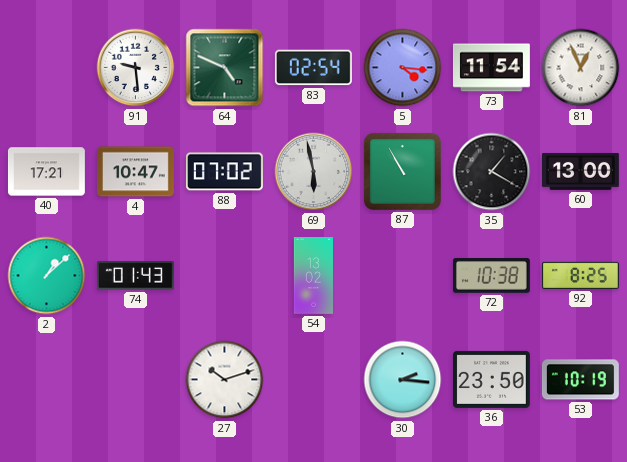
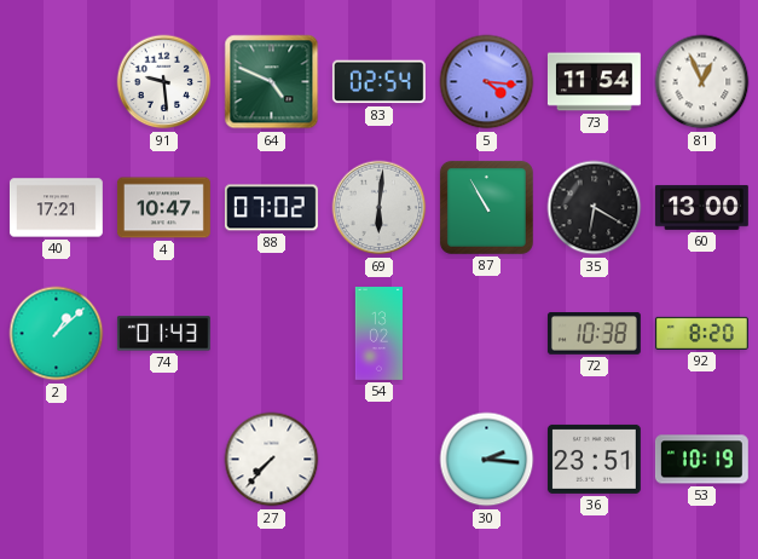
69: 5:58 -> 6:01 (380, 208)
35: 1:20 -> 6:20 (595, 208)
92: 8:25 -> 8:20 (701, 333)
27: 10:12 -> 7:37 (272, 460)
36: 23:50 -> 23:51 (594, 459)
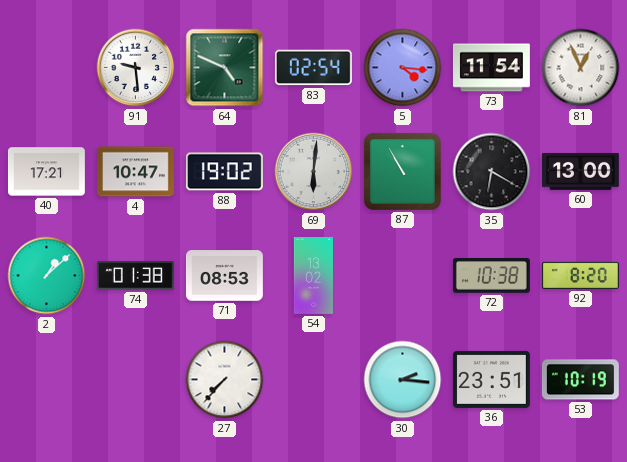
88: 07:02 -> 19:02 (224, 172)
74: 01:43 -> 01:38 (135, 276)
71: none -> 08:53 (224, 276)
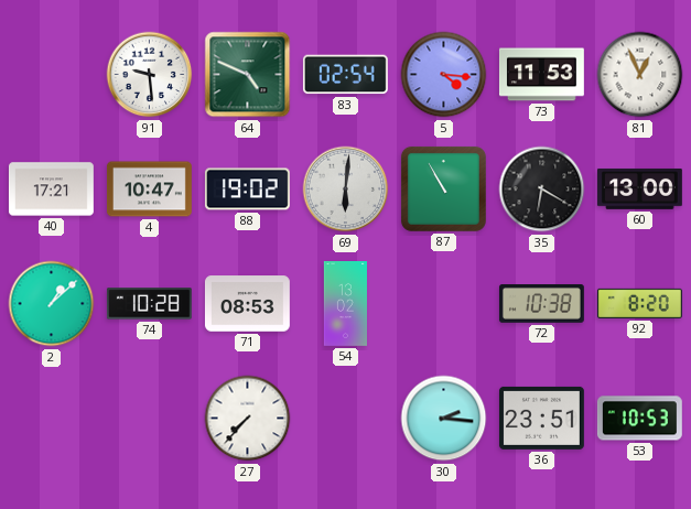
73: 11:54 -> 11:53 (541, 75)
74: 01:38 -> 10:28 (149, 304)
53: 10:19 -> 10:53 (639, 419)
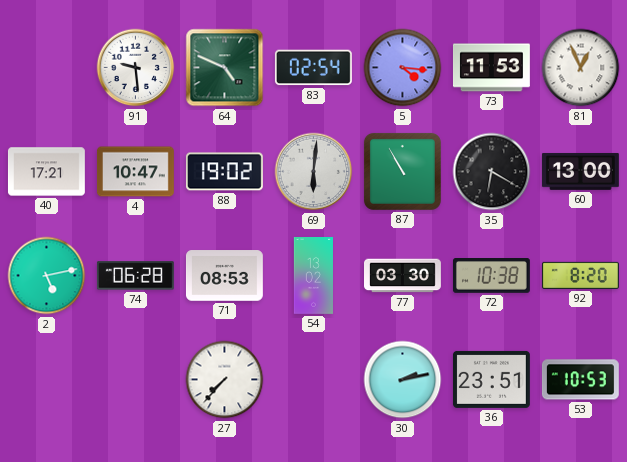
2: 1:08 -> 5:13 (47, 276)
74: 10:28 -> 06:28 (135, 276)
77: none -> 03:30 (403, 276)
30: 2:16 -> 2:13 (403, 380)
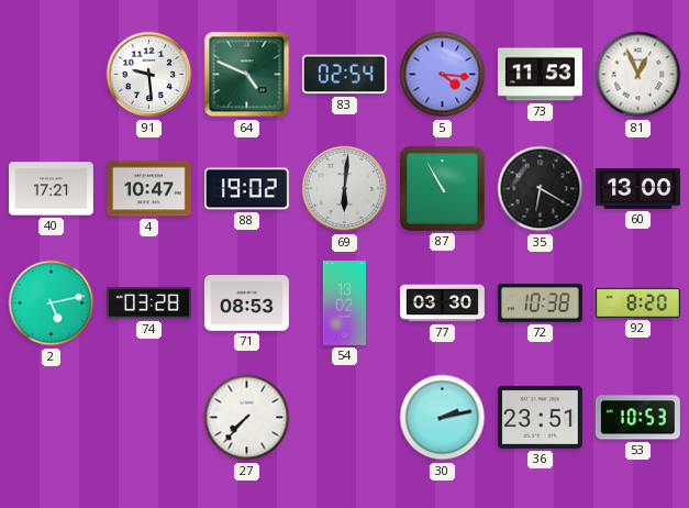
74: 06:28 -> 03:28 (148, 303)
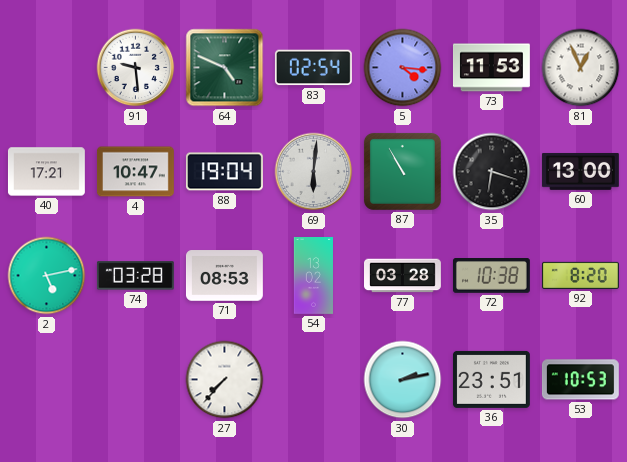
88: 19:02 -> 19:04 (224, 172)
35: 6:20 -> 6:18 (492, 172)
77: 03:30 -> 03:28 (403, 276)
